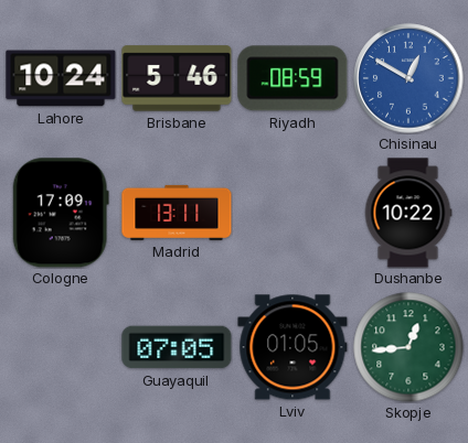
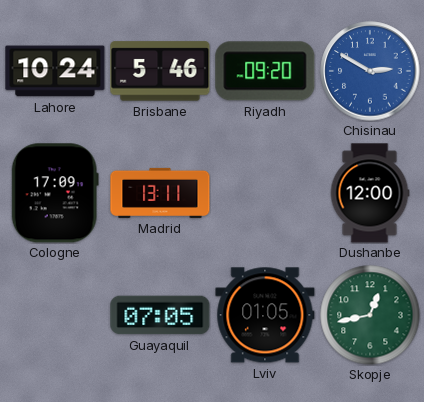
Riyadh: 08:59 -> 09:20 (265, 71)
Chisinau: 12:50 -> 2:50 (370, 71)
Dushanbe: 10:22 -> 12:00 (370, 193)
Skopje: 12:44 -> 12:43 (370, 315)
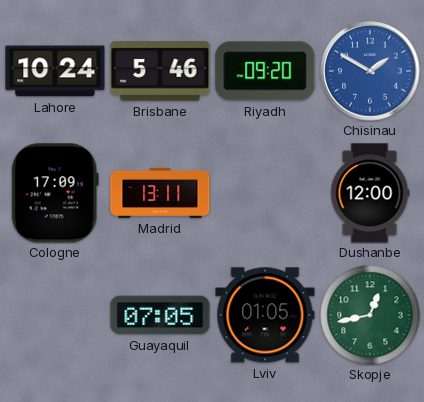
Chisinau: 2:50 -> 1:50 (370, 71)
